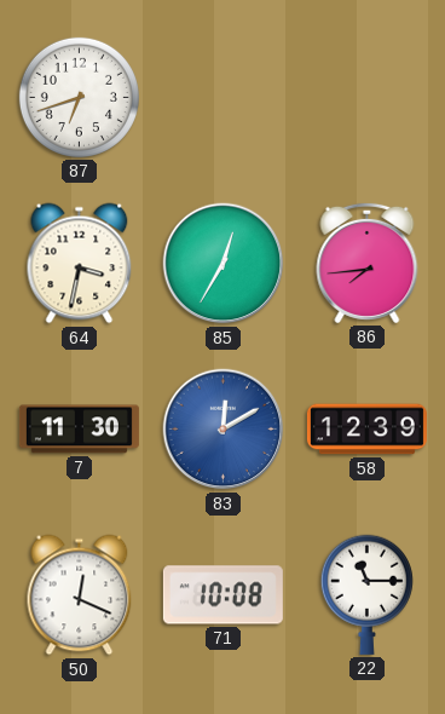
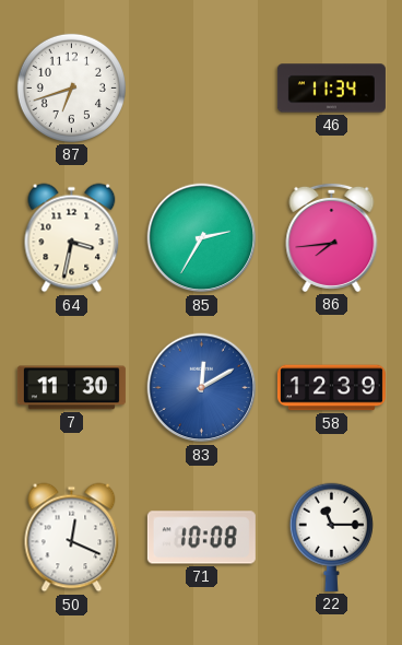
46: none -> 11:34 (331, 89)
85: 12:35 -> 2:35 (202, 238)
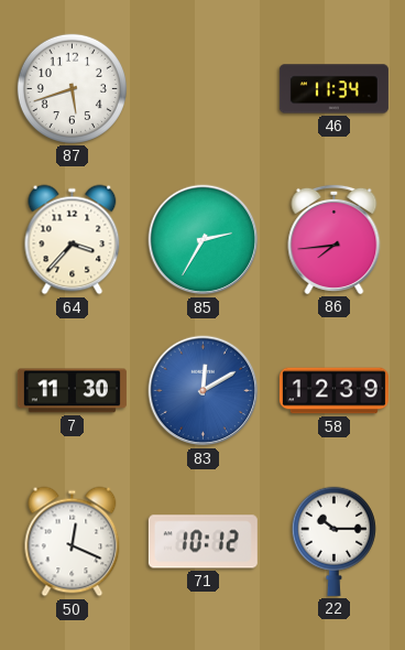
87: 6:42 -> 5:42 (72, 88)
64: 3:32 -> 3:37 (73, 240)
71: 10:08 -> 10:12 (202, 542)
22: 11:15 -> 10:15 (333, 541)
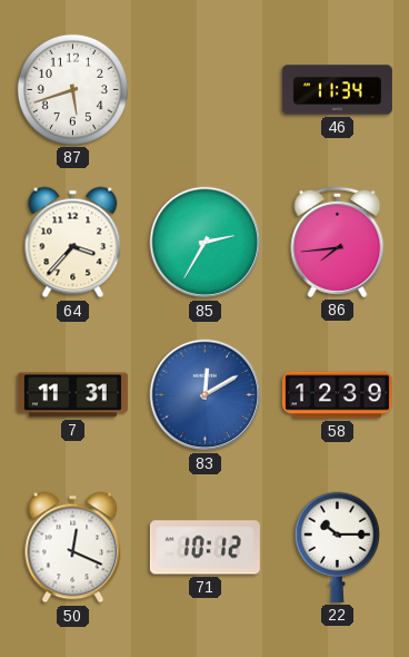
7: 11:30 -> 11:31 (72, 395)
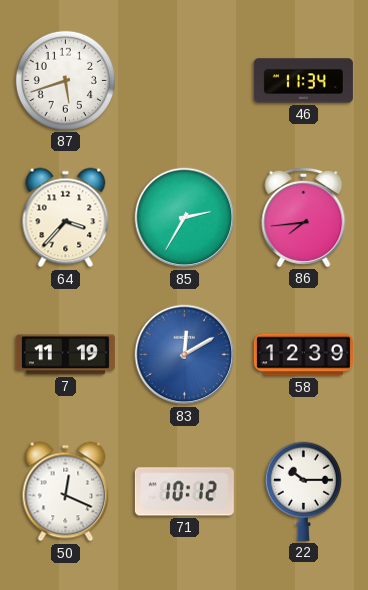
7: 11:31 -> 11:19 (65, 355)
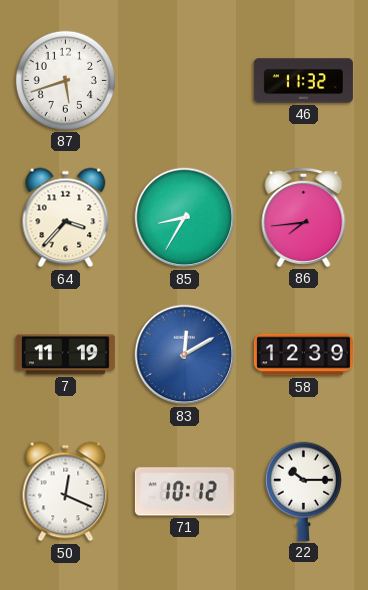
46: 11:34 -> 11:32 (303, 81)
85: 2:35 -> 8:35 (185, 218)
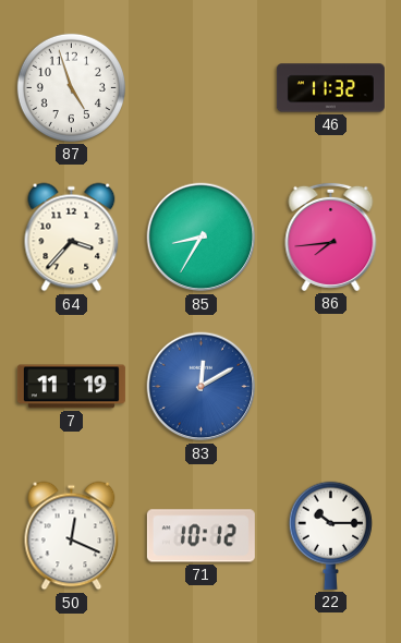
87: 5:42 -> 4:57 (71, 87)
58: 12:39 -> none (303, 355)
